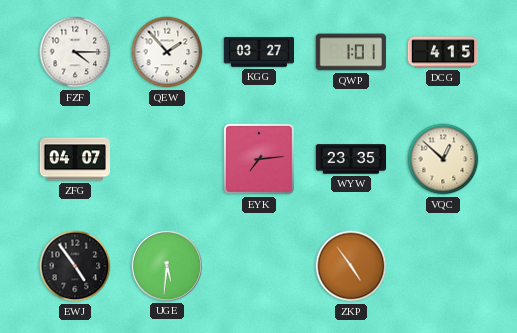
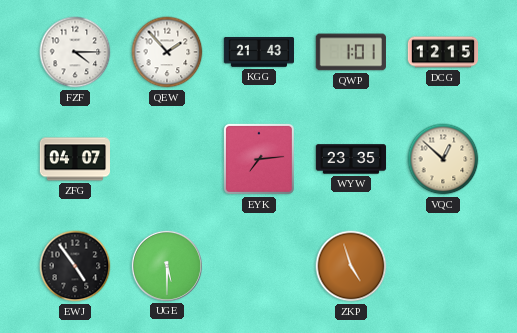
KGG: 03:27 -> 21:43 (258, 53)
DCG: 4:15 -> 12:15 (443, 52)
UGE: 5:31 -> 5:30 (166, 265)
ZKP: 4:54 -> 4:57 (351, 266)
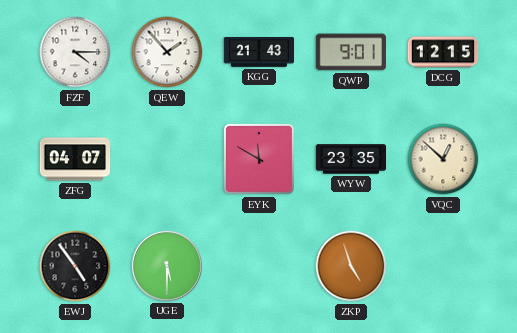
QWP: 1:01 -> 9:01 (351, 52)
EYK: 7:14 -> 11:50 (259, 159)
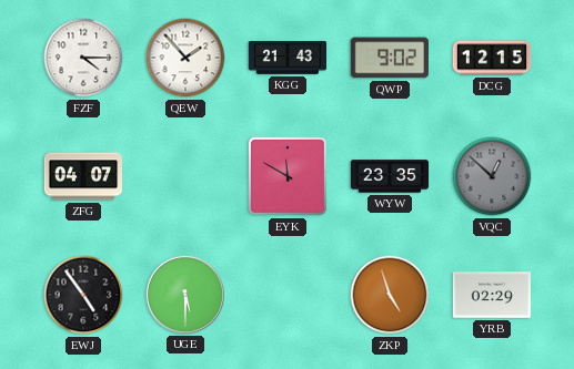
QWP: 9:01 -> 9:02 (390, 58)
VQC dial: cream -> grey (492, 176)
YRB: none -> 02:29 (491, 295)
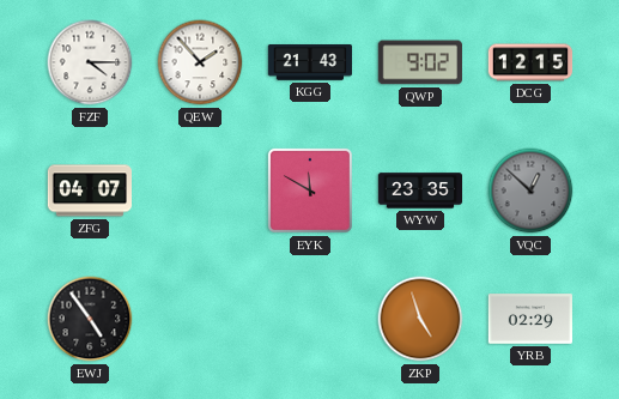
UGE: 5:30 -> none (184, 294)
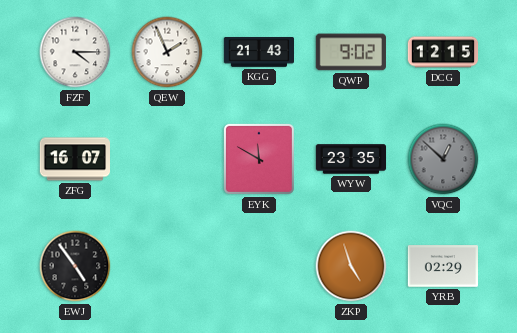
QEW: 1:53 -> 1:56 (167, 52)
ZFG: 04:07 -> 16:07 (75, 159)
